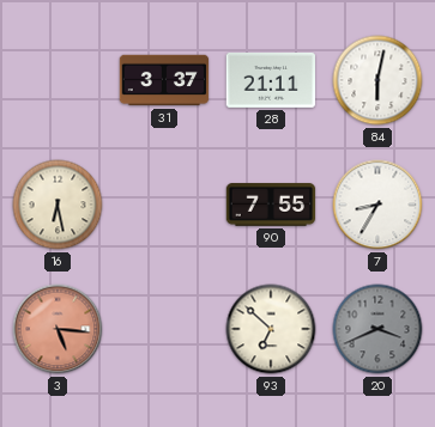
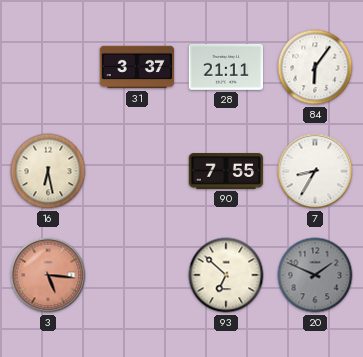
84: 6:02 -> 6:06 (315, 67)
20: 3:41 -> 1:49 (315, 275)
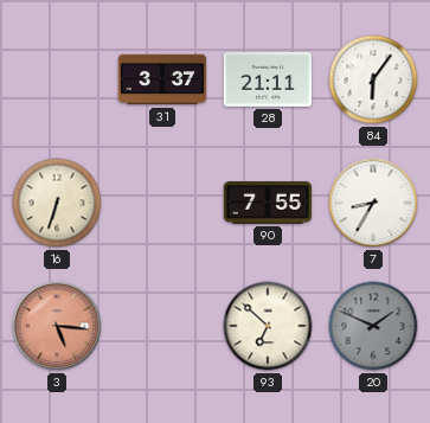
16: 6:28 -> 6:33 (57, 203)
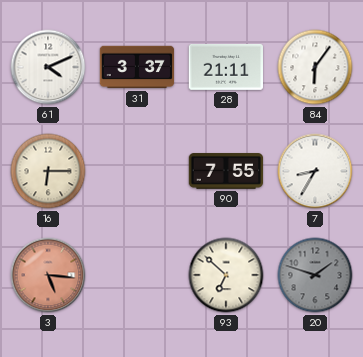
61: none -> 4:11 (48, 67)
16: 6:33 -> 6:15 (48, 171)
20: 1:49 -> 1:48 (315, 275)
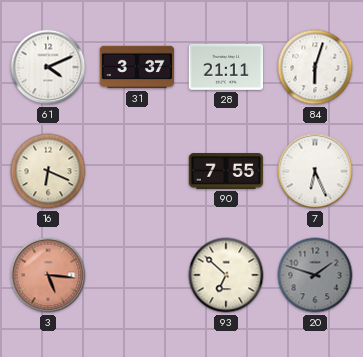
84: 6:06 -> 6:03 (315, 67)
16: 6:15 -> 6:19 (48, 171)
7: 8:35 -> 6:26 (315, 171)
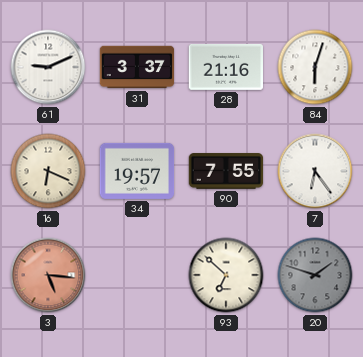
61: 4:11 -> 9:11 (48, 67)
28: 21:11 -> 21:16 (226, 67)
34: none -> 19:57 (137, 171)
7: 6:26 -> 6:24 (315, 171)
